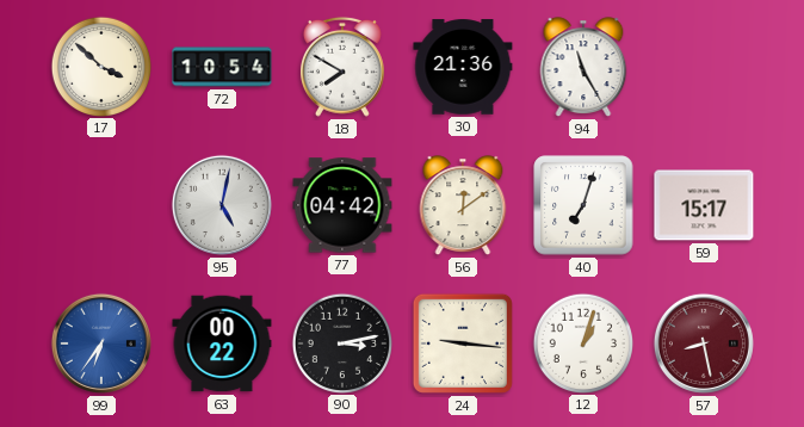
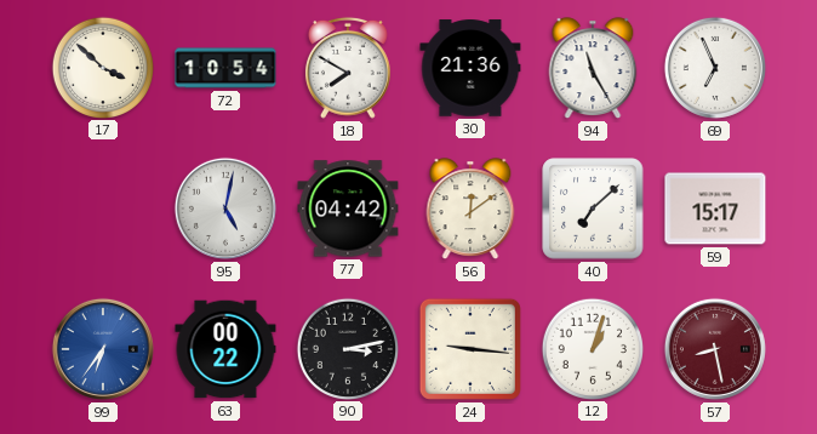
69: none -> 6:56 (715, 68)
40: 7:03 -> 7:08 (593, 209)
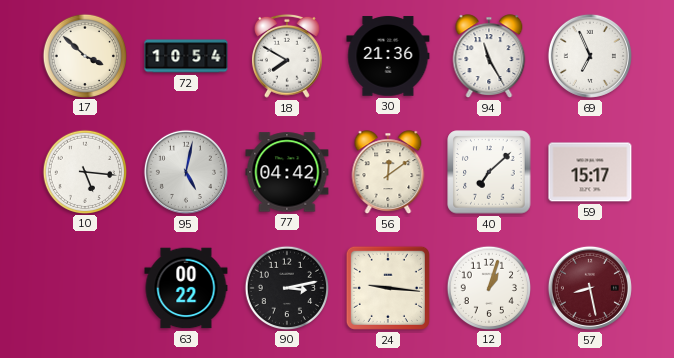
10: none -> 5:16 (84, 171)
99: 6:36 -> none (103, 349)
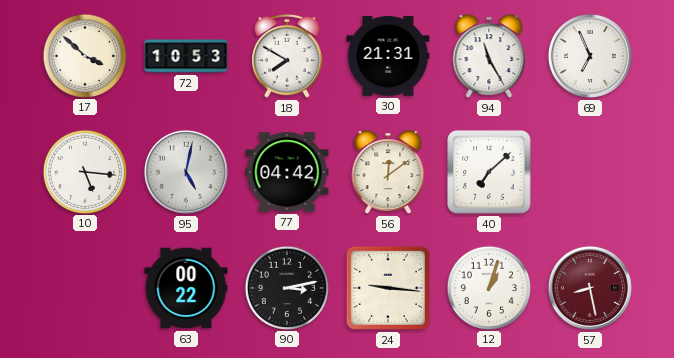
72: 10:54 -> 10:53 (186, 56)
30: 21:36 -> 21:31 (388, 56)
59: 15:17 -> none (590, 172)
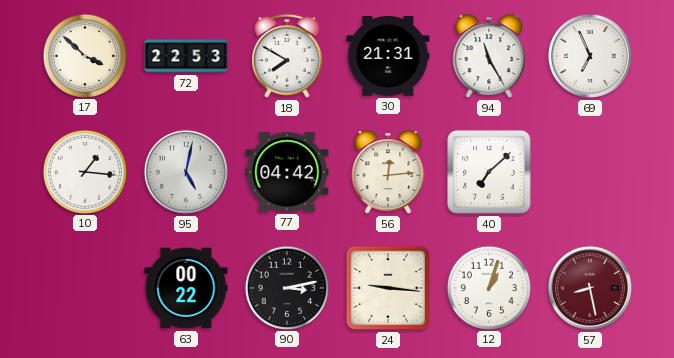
72: 10:53 -> 22:53 (186, 56)
10: 5:16 -> 1:16 (84, 171)
56: 12:09 -> 12:14 (388, 172)
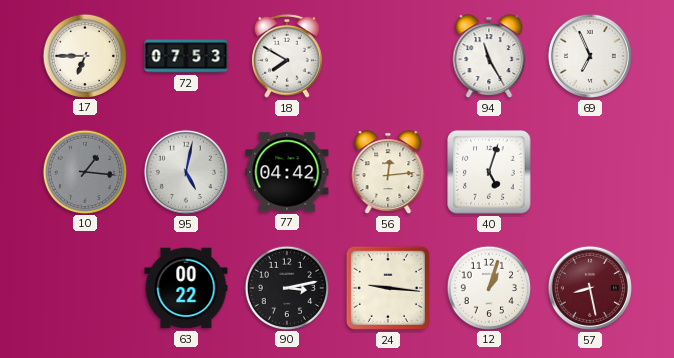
17: 3:52 -> 6:45 (84, 55)
72: 22:53 -> 07:53 (186, 56)
30: 21:31 -> none (388, 56)
10 dial: white -> grey (84, 171)
40: 7:08 -> 5:03 (489, 172)
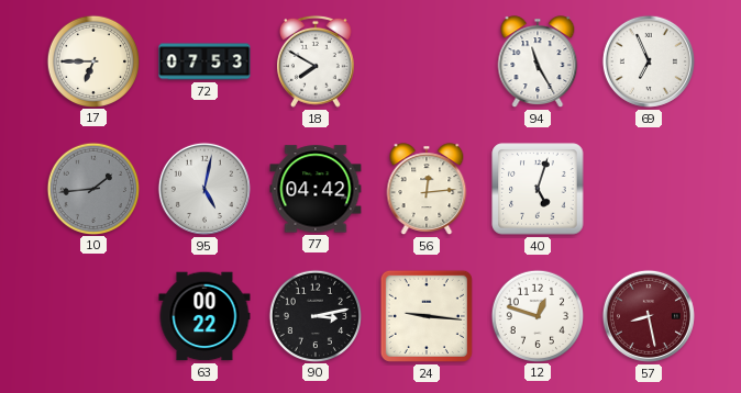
10: 1:16 -> 1:44 (92, 188)
12: 1:03 -> 12:48 (537, 315)
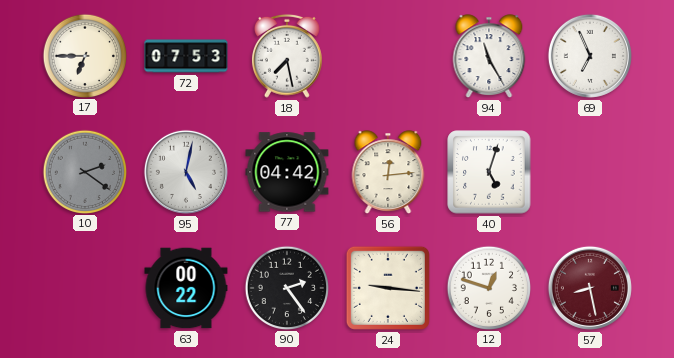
18: 7:50 -> 7:28 (287, 56)
10: 1:44 -> 2:21 (84, 171)
90: 3:13 -> 2:24 (286, 287)
